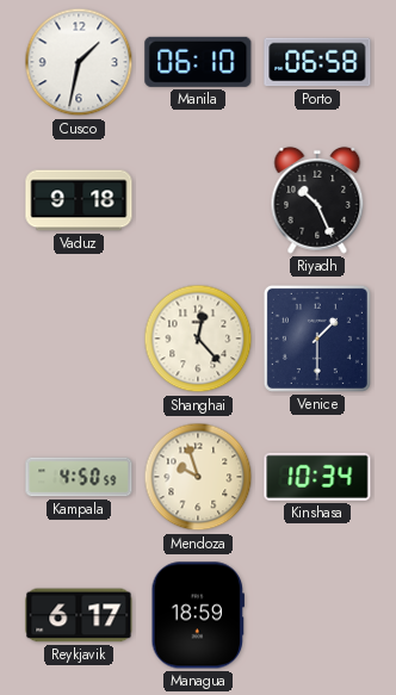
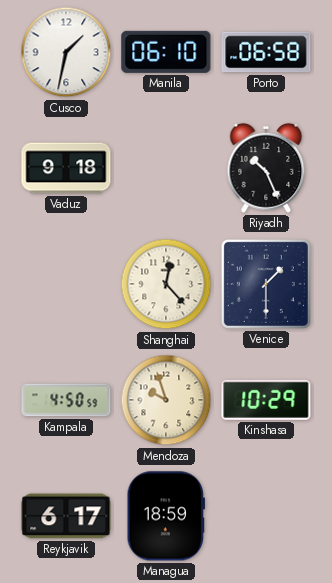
Kinshasa: 10:34 -> 10:29 (266, 400)
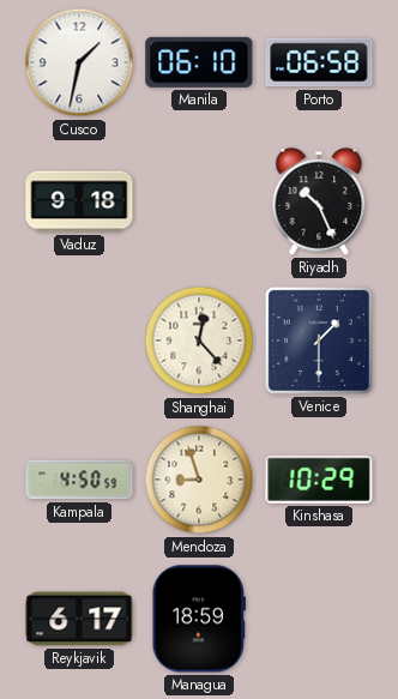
Mendoza: 9:57 -> 8:57 (199, 480)
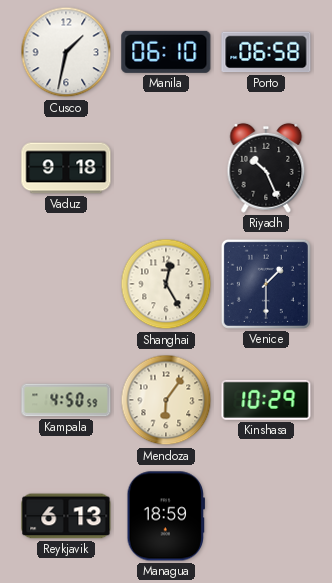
Shanghai: 12:23 -> 12:25 (166, 284)
Mendoza: 8:57 -> 6:06 (166, 400)
Reykjavik: 6:17 -> 6:13 (66, 516)
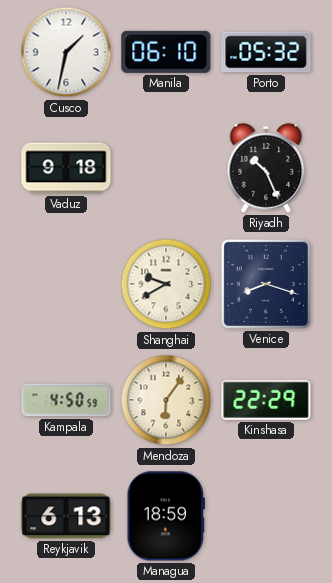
Porto: 06:58 -> 05:32 (266, 52)
Shanghai: 12:25 -> 9:40 (166, 284)
Venice: 1:30 -> 8:18 (266, 284)
Kinshasa: 10:29 -> 22:29 (266, 400)
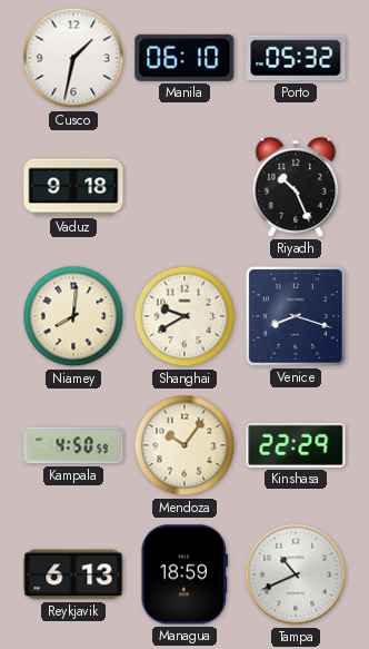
Niamey: none -> 8:01 (73, 316)
Mendoza: 6:06 -> 10:06 (184, 445)
Tampa: none -> 10:41 (296, 574)
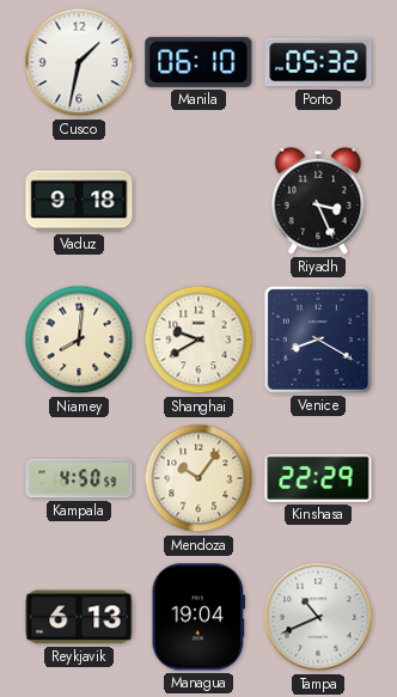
Riyadh: 10:26 -> 3:26 (318, 201)
Venice: 8:18 -> 8:20 (318, 340)
Managua: 18:59 -> 19:04 (197, 617)
